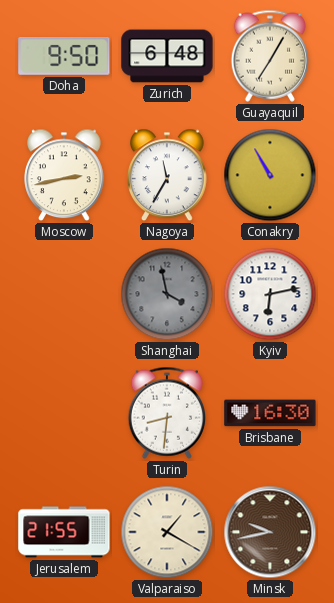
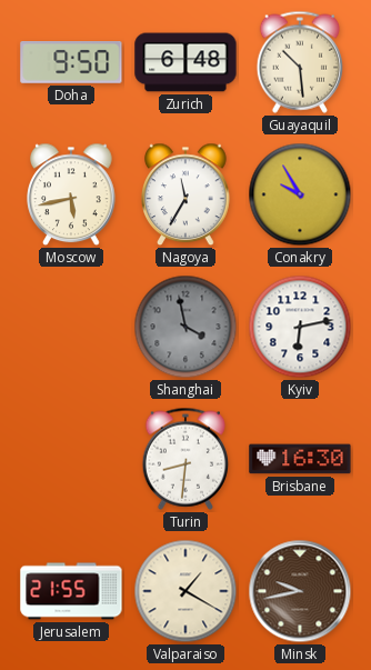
Guayaquil: 7:05 -> 10:29 (299, 62)
Moscow: 2:43 -> 5:43 (71, 194)
Conakry: 10:55 -> 9:55 (300, 194)
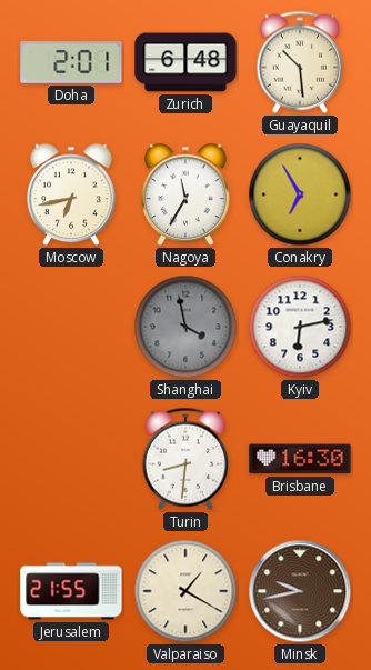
Doha: 9:50 -> 2:01 (71, 63)
Moscow: 5:43 -> 6:43 (71, 194)
Conakry: 9:55 -> 6:55 (300, 194)
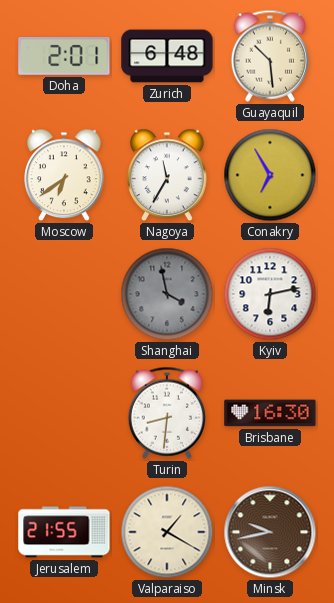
Moscow: 6:43 -> 6:39 (64, 175)
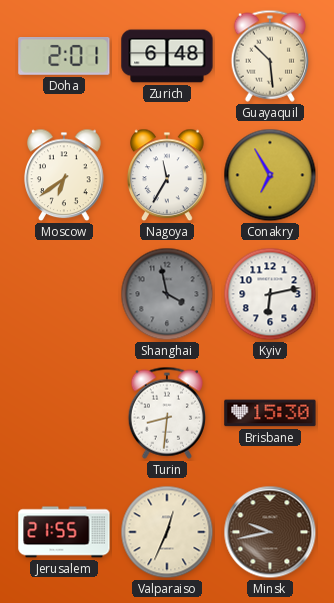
Brisbane: 16:30 -> 15:30 (270, 413)
Valparaiso: 1:20 -> 12:34 (167, 532)
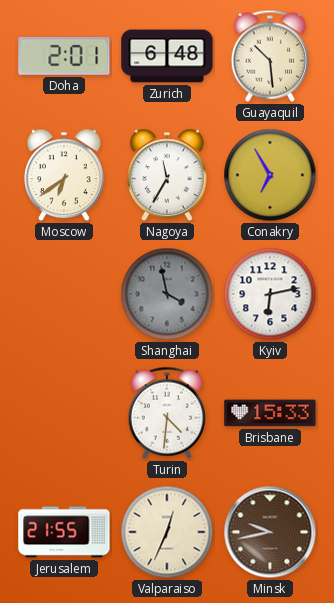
Turin: 8:31 -> 4:31 (166, 413)
Brisbane: 15:30 -> 15:33 (270, 413)
